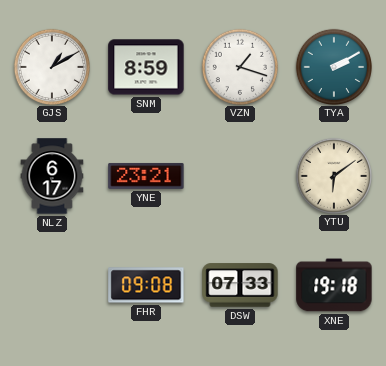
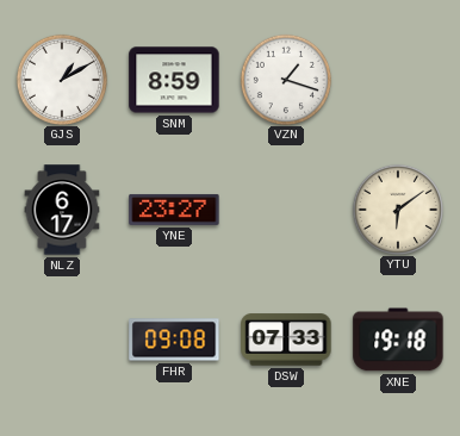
TYA: 2:10 -> none (333, 66)
YNE: 23:21 -> 23:27 (174, 210)
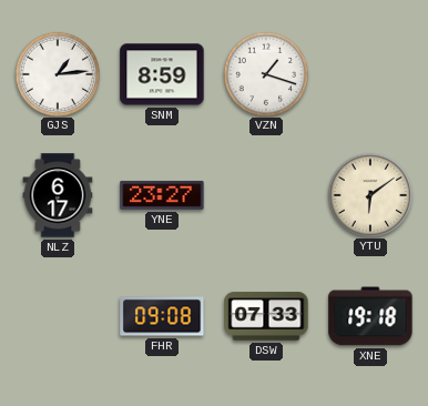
GJS: 1:10 -> 1:14 (57, 73)
